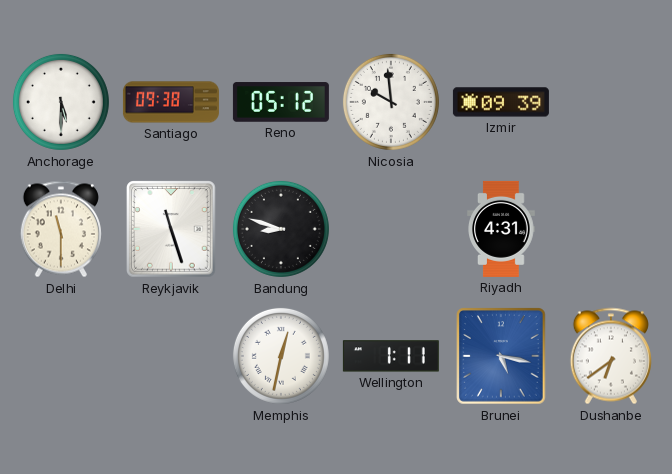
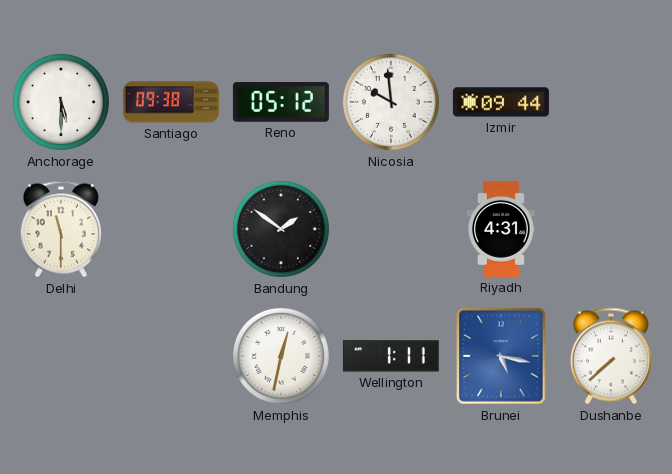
Izmir: 09:39 -> 09:44 (501, 102)
Reykjavik: 11:27 -> none (171, 229)
Bandung: 8:48 -> 1:51 (281, 229)
Dushanbe: 6:39 -> 7:38 (611, 356)
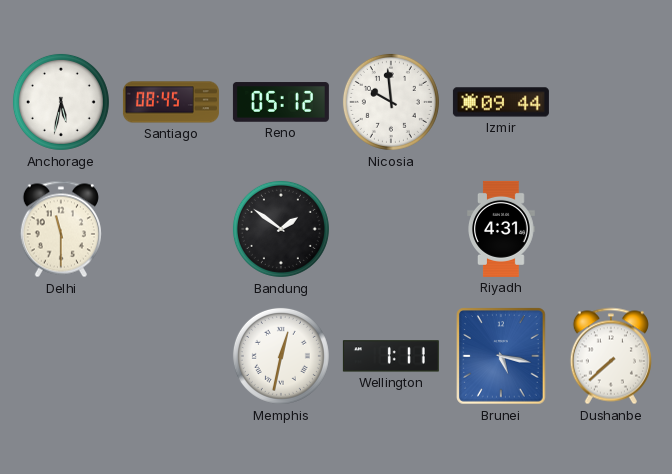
Anchorage: 5:30 -> 5:32 (61, 102)
Santiago: 09:38 -> 08:45 (171, 102)
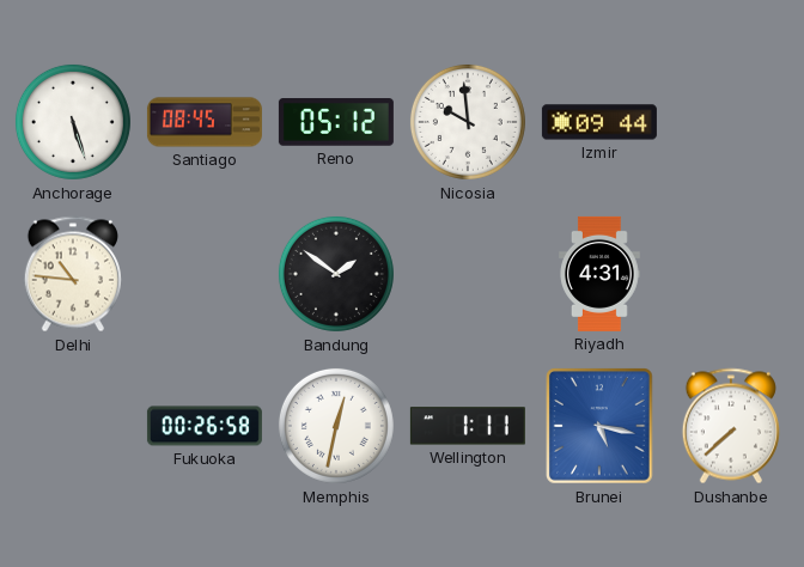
Anchorage: 5:32 -> 5:27 (73, 122)
Delhi: 11:30 -> 10:46 (73, 274)
Fukuoka: none -> 00:26 (205, 426)
